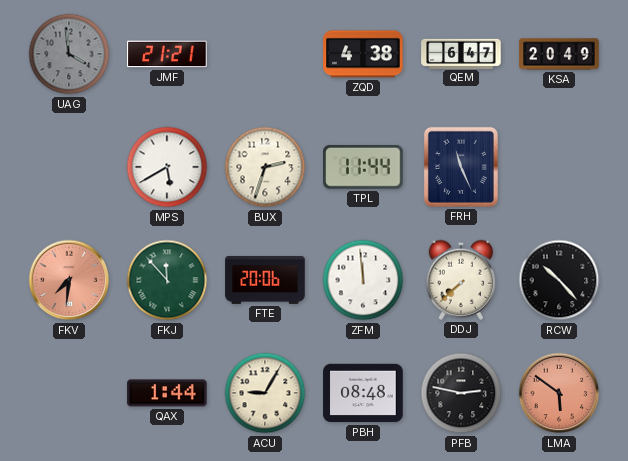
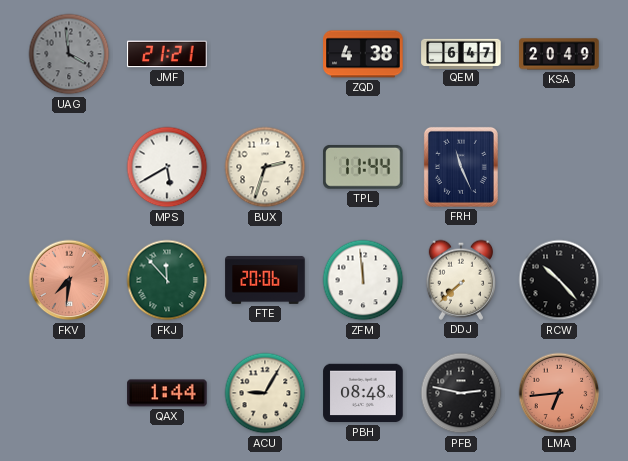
LMA: 5:51 -> 6:44 (559, 393)
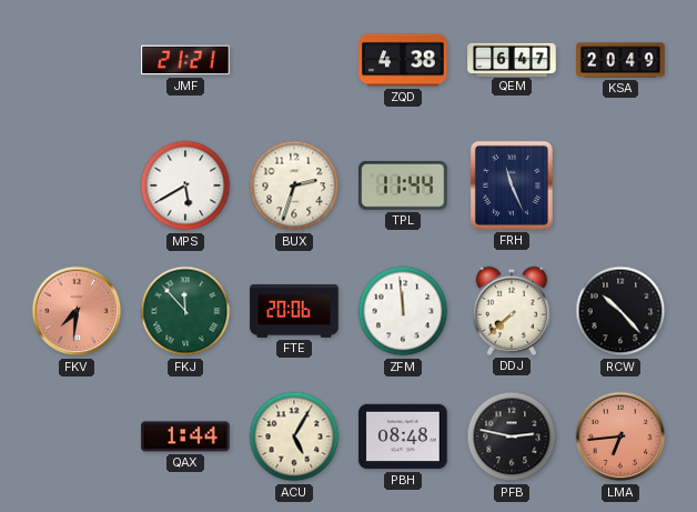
UAG: 3:59 -> none (69, 54)
ACU: 9:05 -> 5:05 (294, 436)
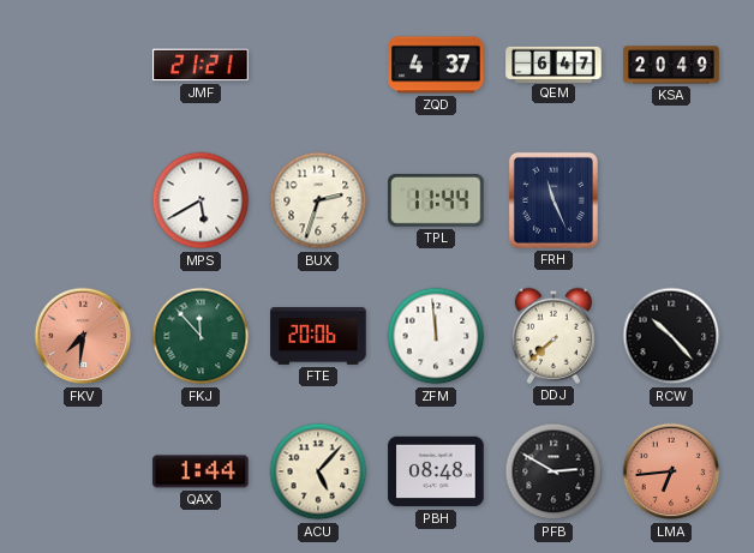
ZQD: 4:38 -> 4:37 (436, 65)
ACU: 5:05 -> 5:07 (318, 471)
PFB: 2:47 -> 2:50 (553, 471)
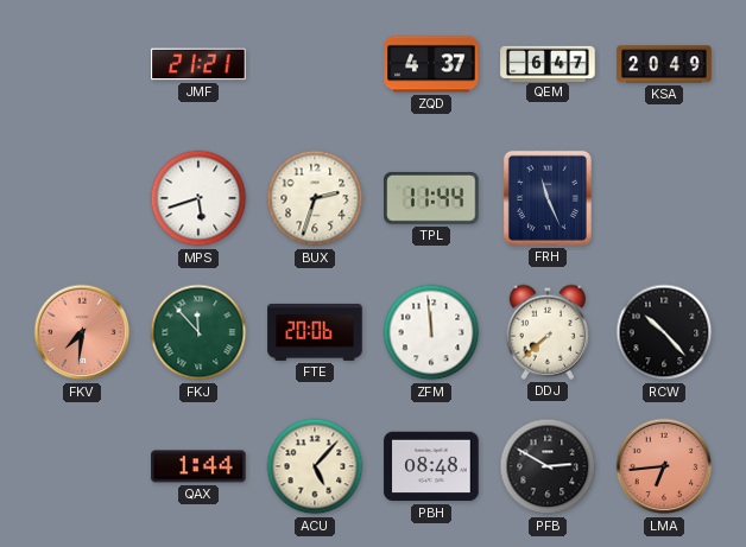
MPS: 5:40 -> 5:42 (198, 198)
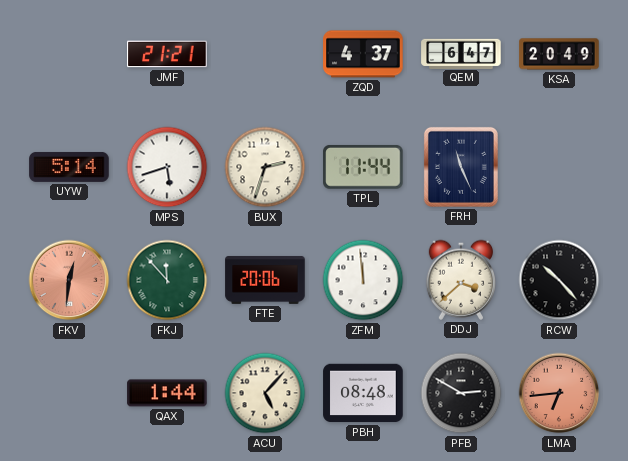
UYW: none -> 5:14 (69, 167)
FKV: 7:31 -> 12:31 (69, 280)
DDJ: 7:38 -> 3:38 (460, 280)
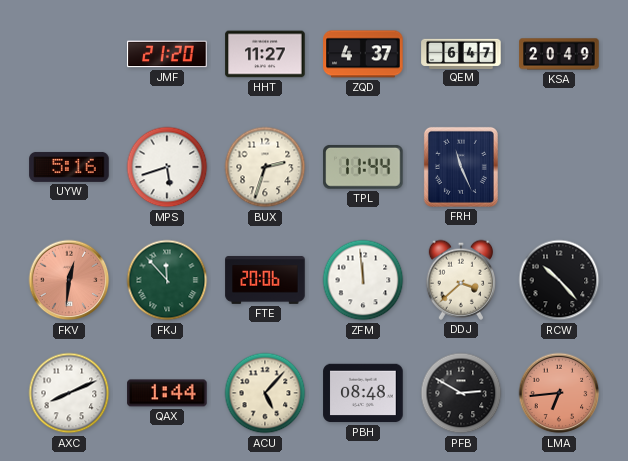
JMF: 21:21 -> 21:20 (167, 54)
HHT: none -> 11:27 (265, 54)
UYW: 5:14 -> 5:16 (69, 167)
AXC: none -> 8:11 (69, 393)
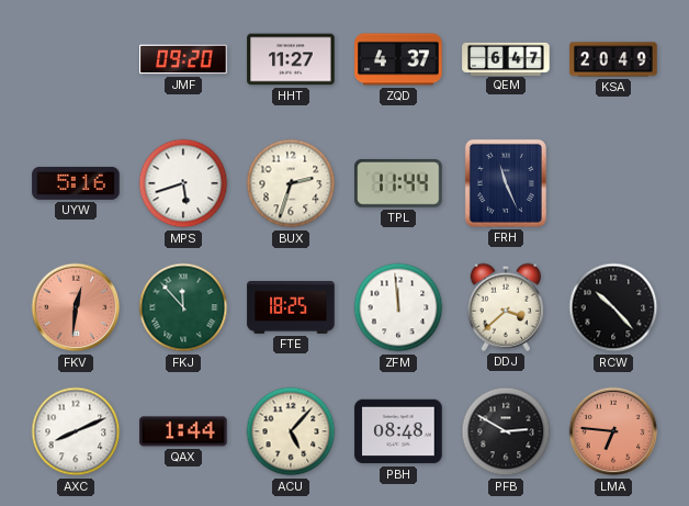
JMF: 21:20 -> 09:20 (183, 59)
FTE: 20:06 -> 18:25 (291, 307)
LMA: 6:44 -> 6:46 (613, 431)
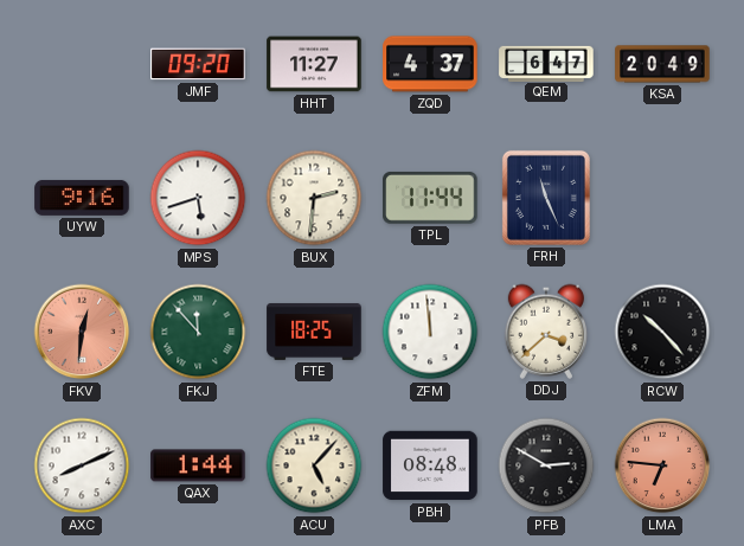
UYW: 5:16 -> 9:16 (82, 198)
BUX: 2:33 -> 2:31 (314, 198)
